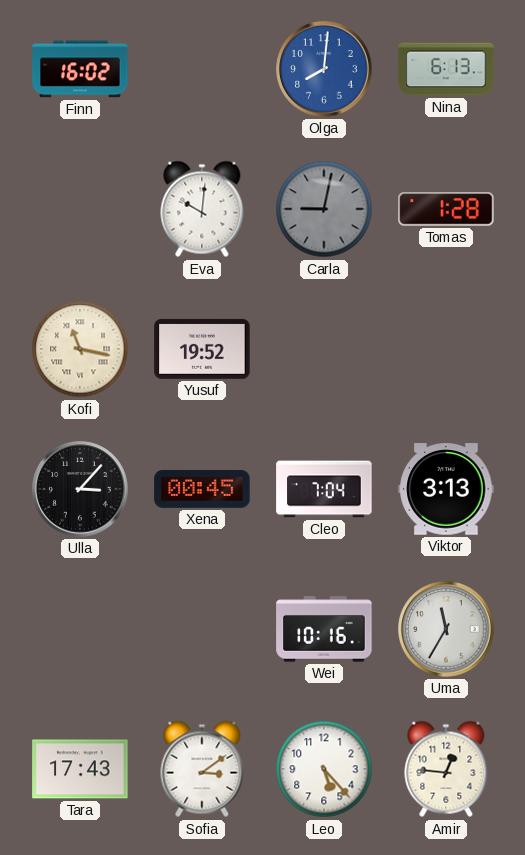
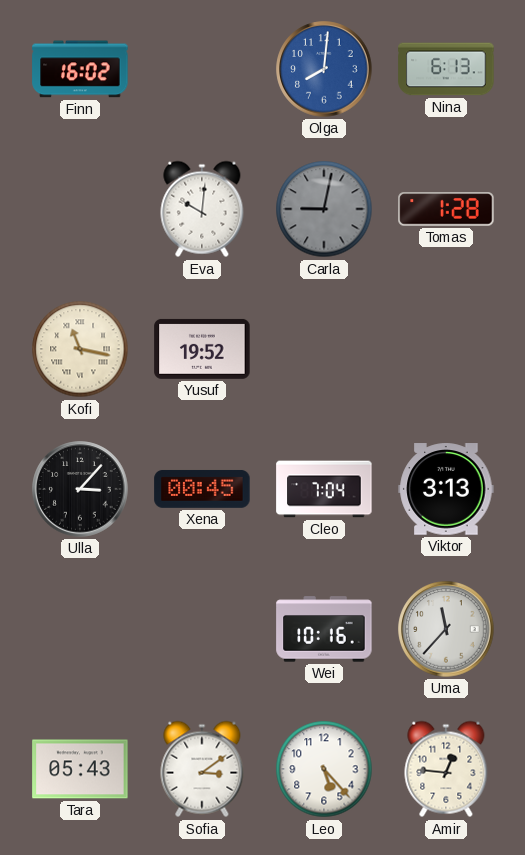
Uma: 11:35 -> 11:37 (446, 629)
Tara: 17:43 -> 05:43 (80, 769)
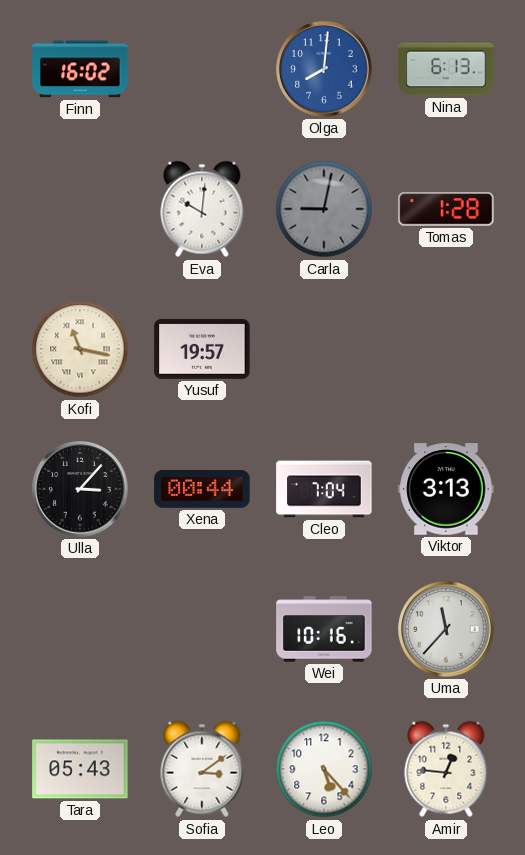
Yusuf: 19:52 -> 19:57 (202, 349)
Xena: 00:45 -> 00:44 (202, 489)
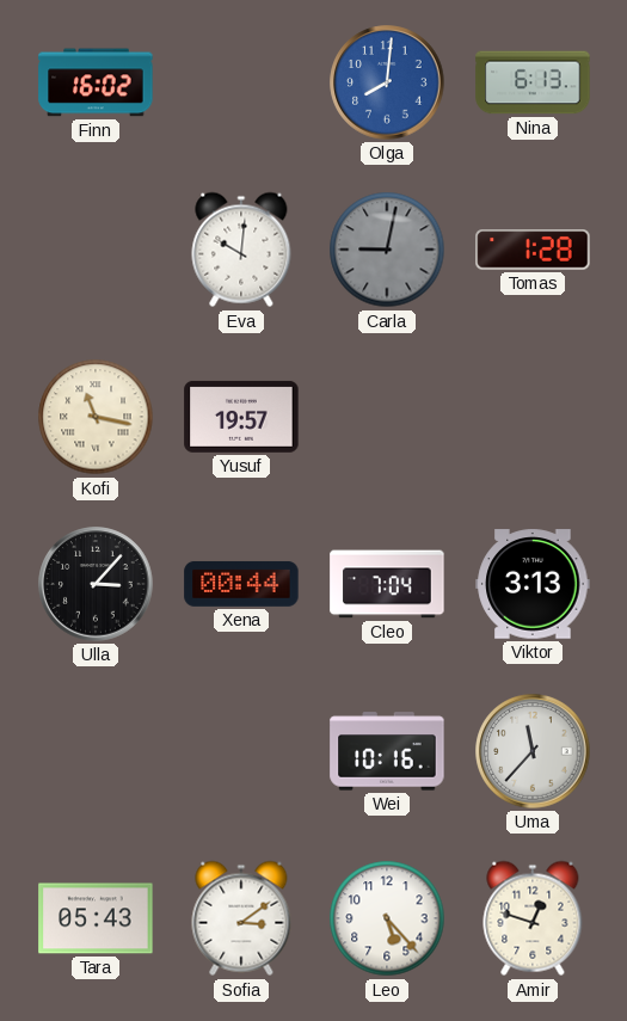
Amir: 12:46 -> 12:48 (533, 918)
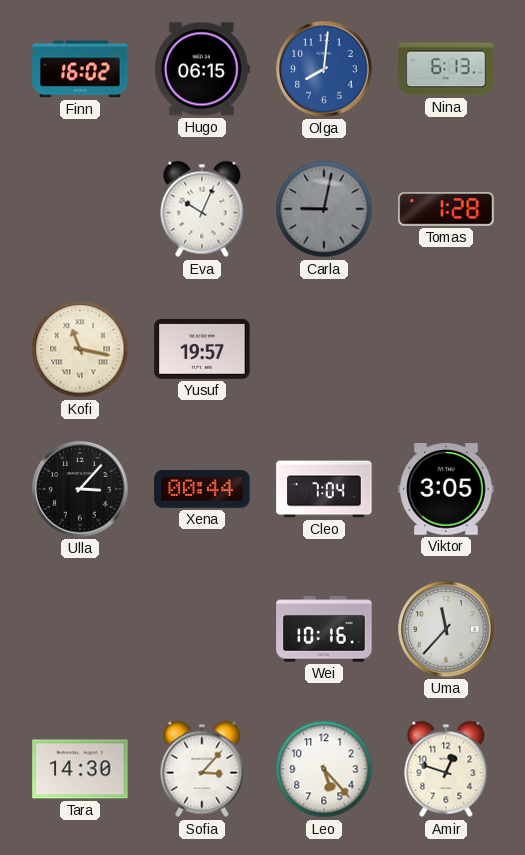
Hugo: none -> 06:15 (203, 69)
Eva: 10:01 -> 10:04 (202, 209)
Viktor: 3:13 -> 3:05 (446, 489)
Tara: 05:43 -> 14:30 (80, 769)
Sofia: 3:09 -> 3:07 (202, 769)
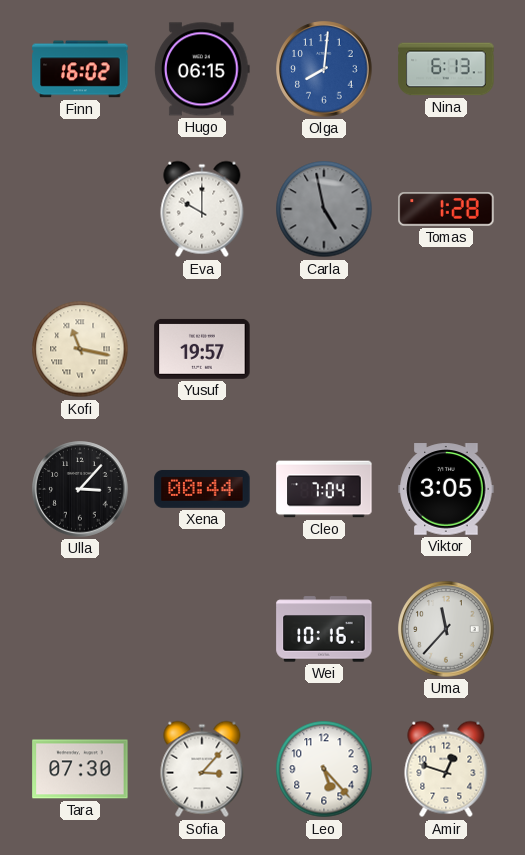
Eva: 10:04 -> 10:00 (202, 209)
Carla: 9:02 -> 4:58 (324, 209)
Tara: 14:30 -> 07:30 (80, 769)
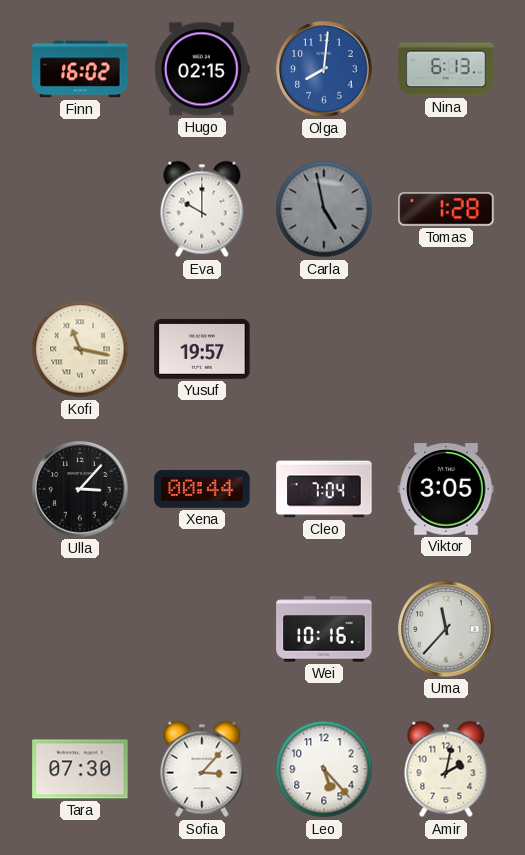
Hugo: 06:15 -> 02:15 (203, 69)
Amir: 12:48 -> 2:02 (446, 769)
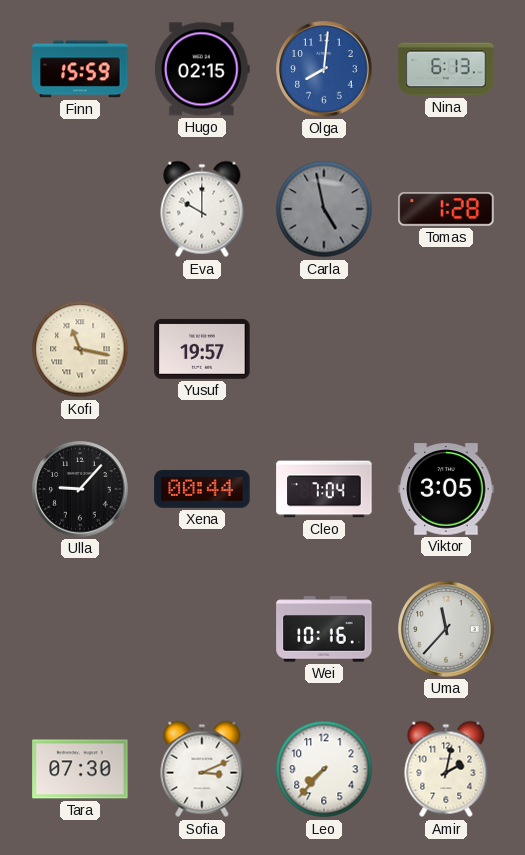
Finn: 16:02 -> 15:59 (80, 69)
Ulla: 3:07 -> 9:07 (80, 489)
Sofia: 3:07 -> 3:11 (202, 769)
Leo: 5:23 -> 7:37 (324, 769)
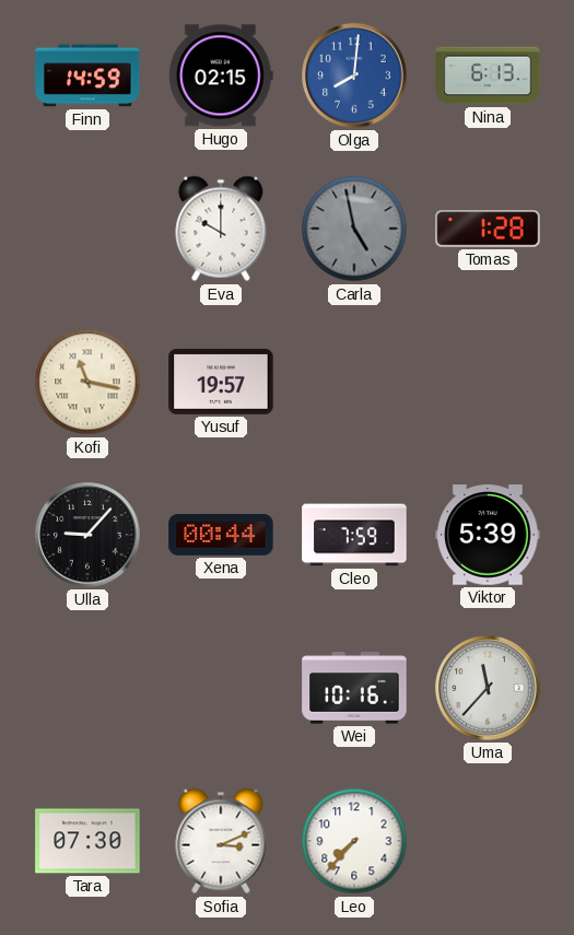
Finn: 15:59 -> 14:59 (87, 75)
Cleo: 7:04 -> 7:59 (354, 535)
Viktor: 3:05 -> 5:39 (488, 535)
Amir: 2:02 -> none (446, 769)
